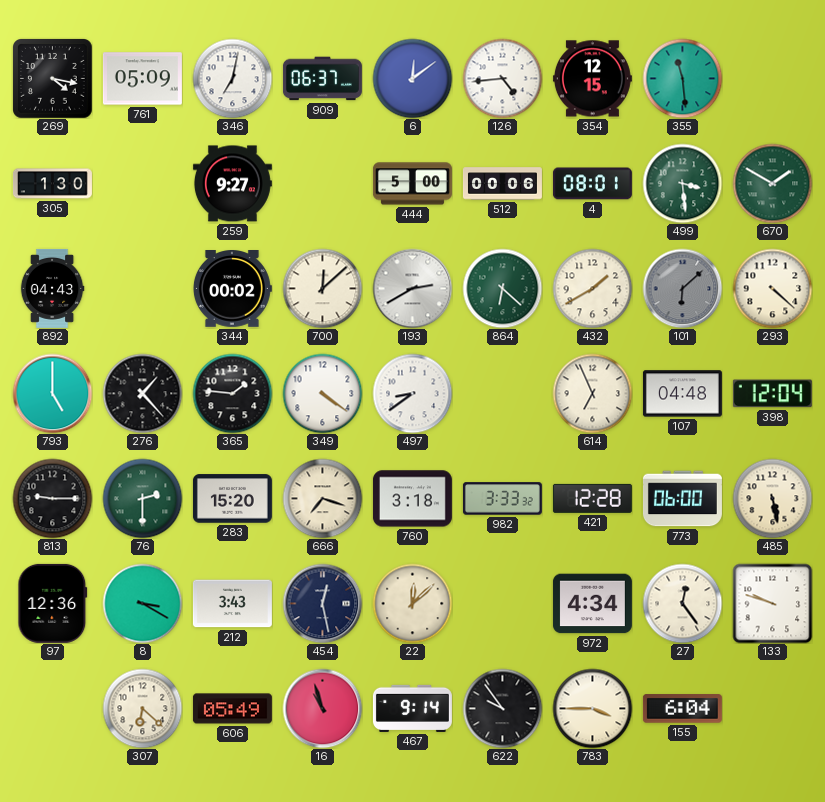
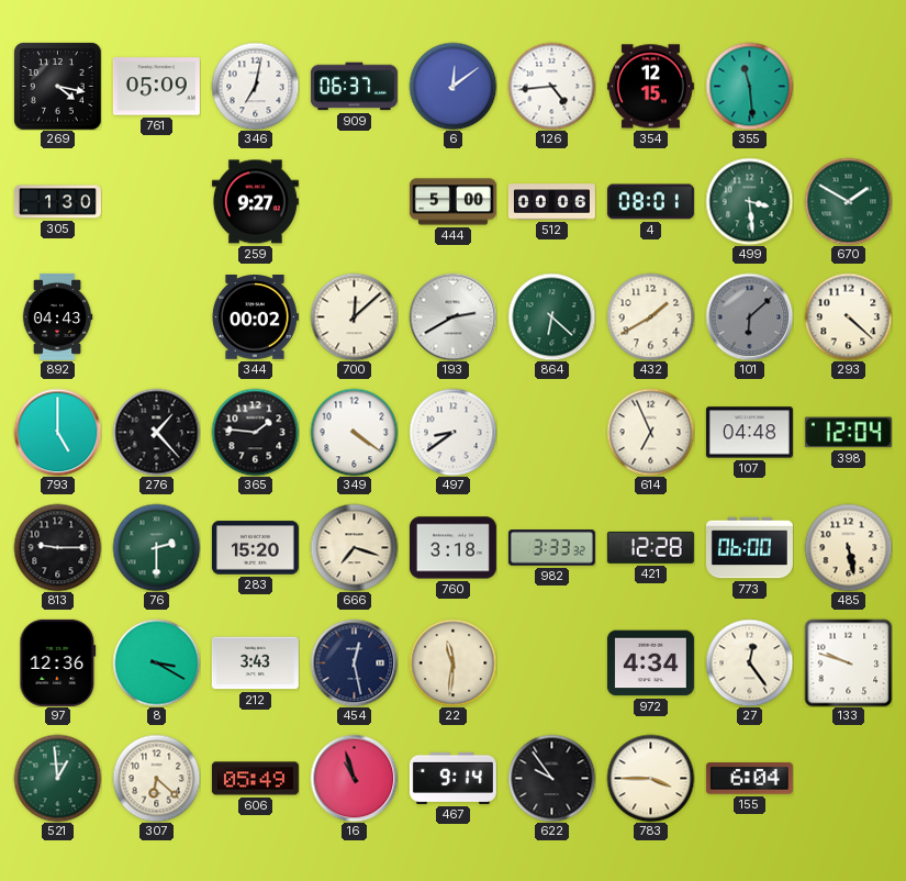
22: 12:08 -> 11:31 (452, 662)
521: none -> 12:59 (57, 778)
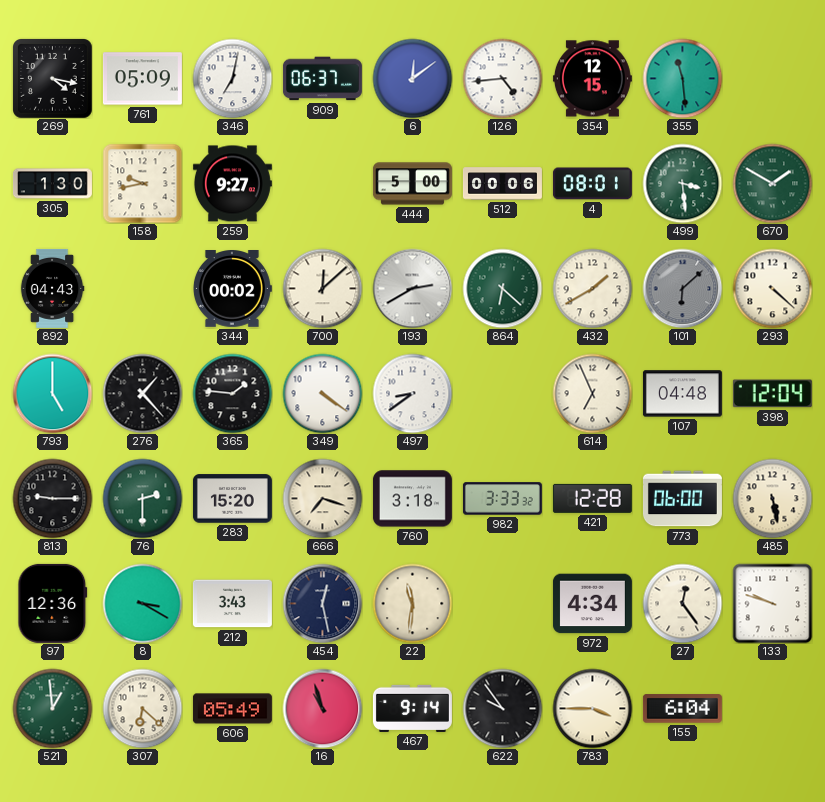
158: none -> 9:43 (142, 183)
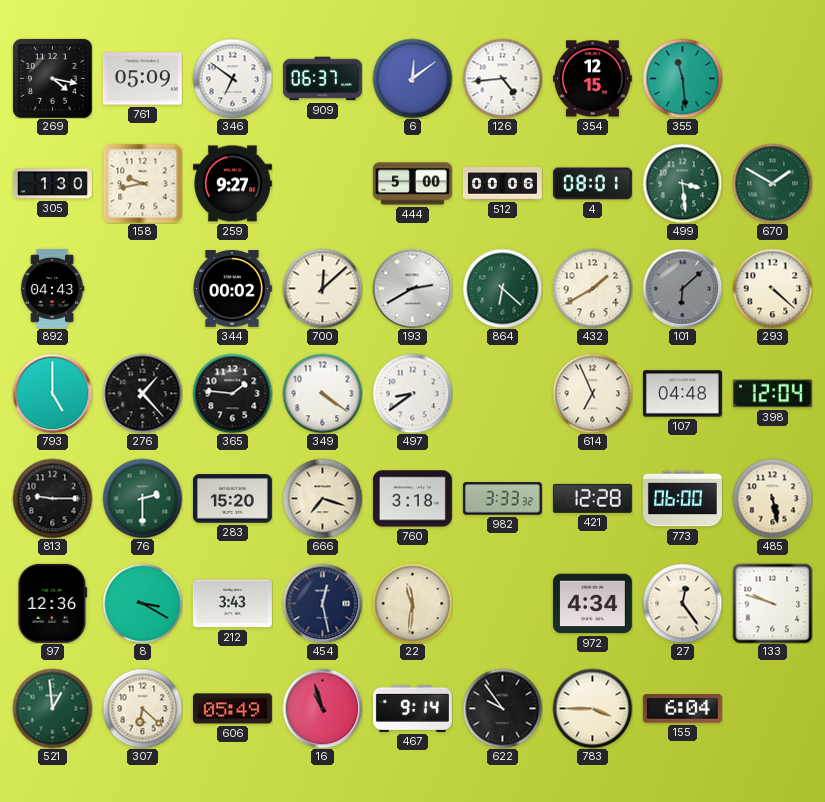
346: 7:02 -> 6:51 (232, 78)
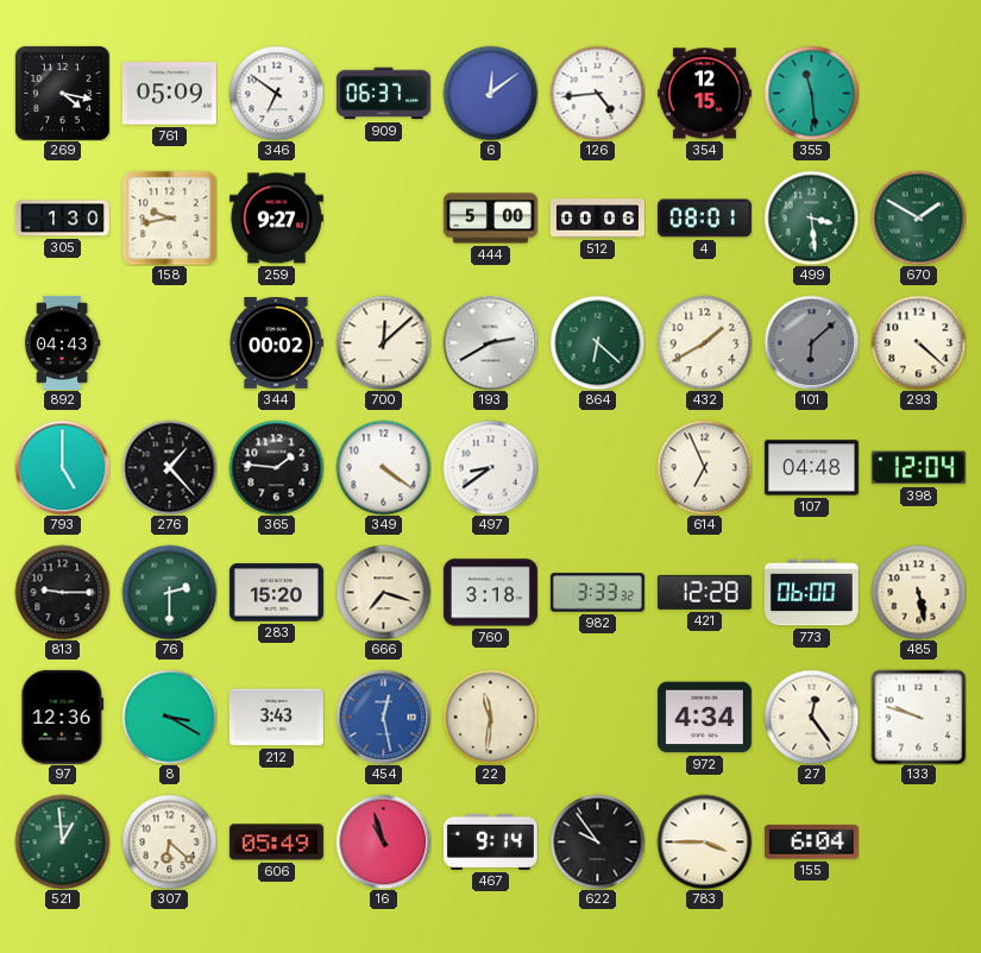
454 dial: navy -> blue (383, 717)
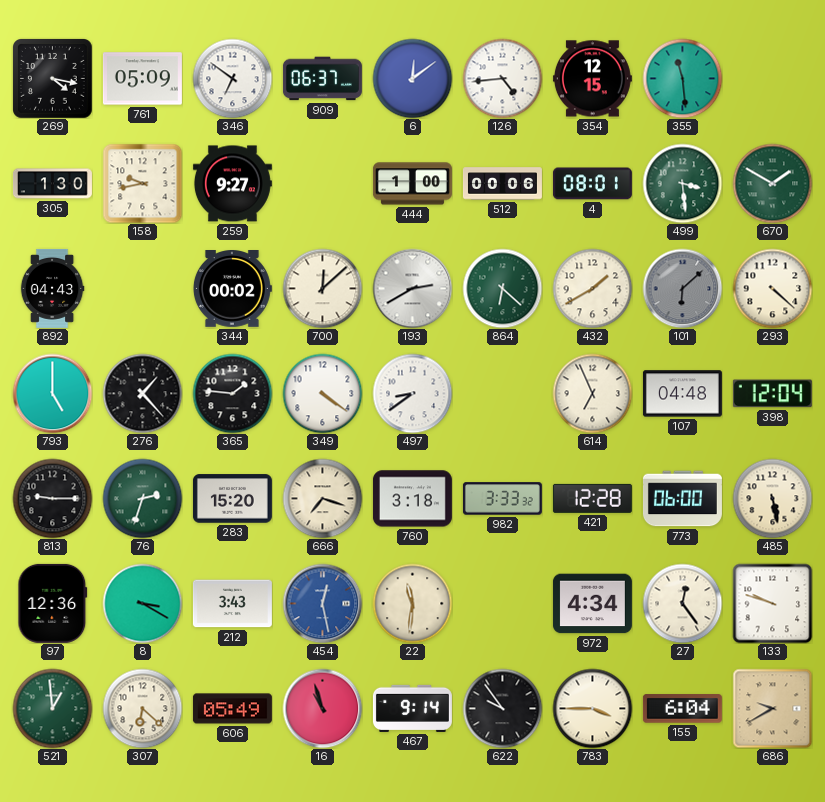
444: 5:00 -> 1:00 (412, 184)
76: 2:30 -> 2:33 (142, 498)
686: none -> 9:40 (772, 708)
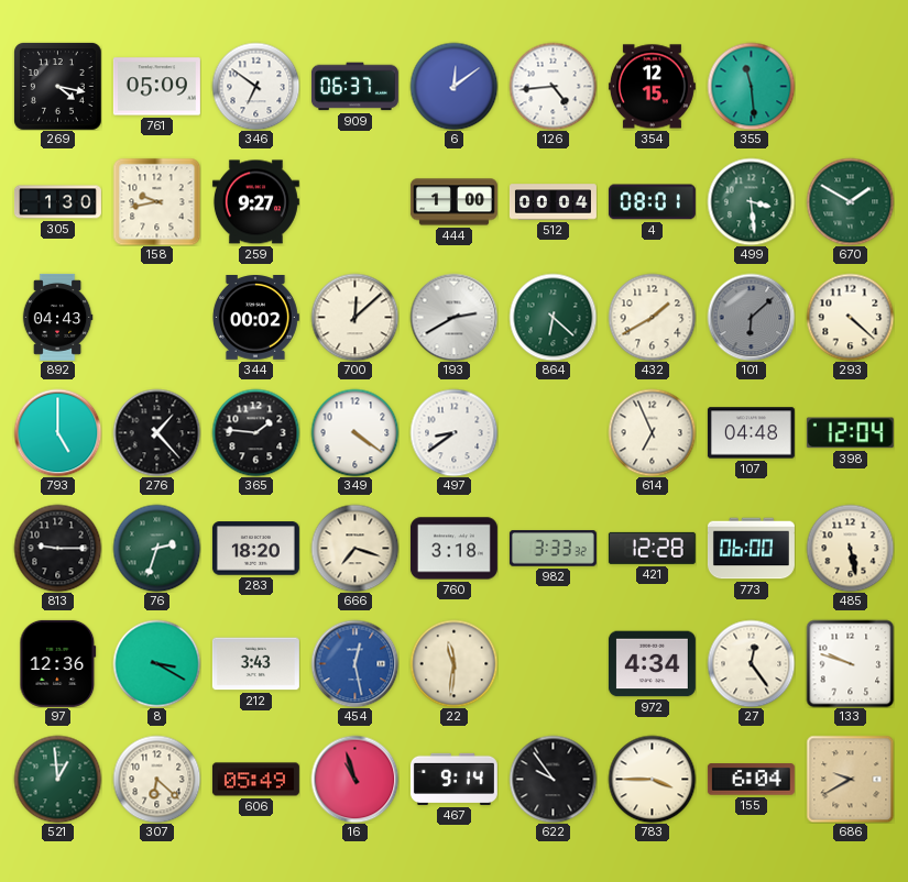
512: 00:06 -> 00:04 (553, 202)
283: 15:20 -> 18:20 (255, 549)
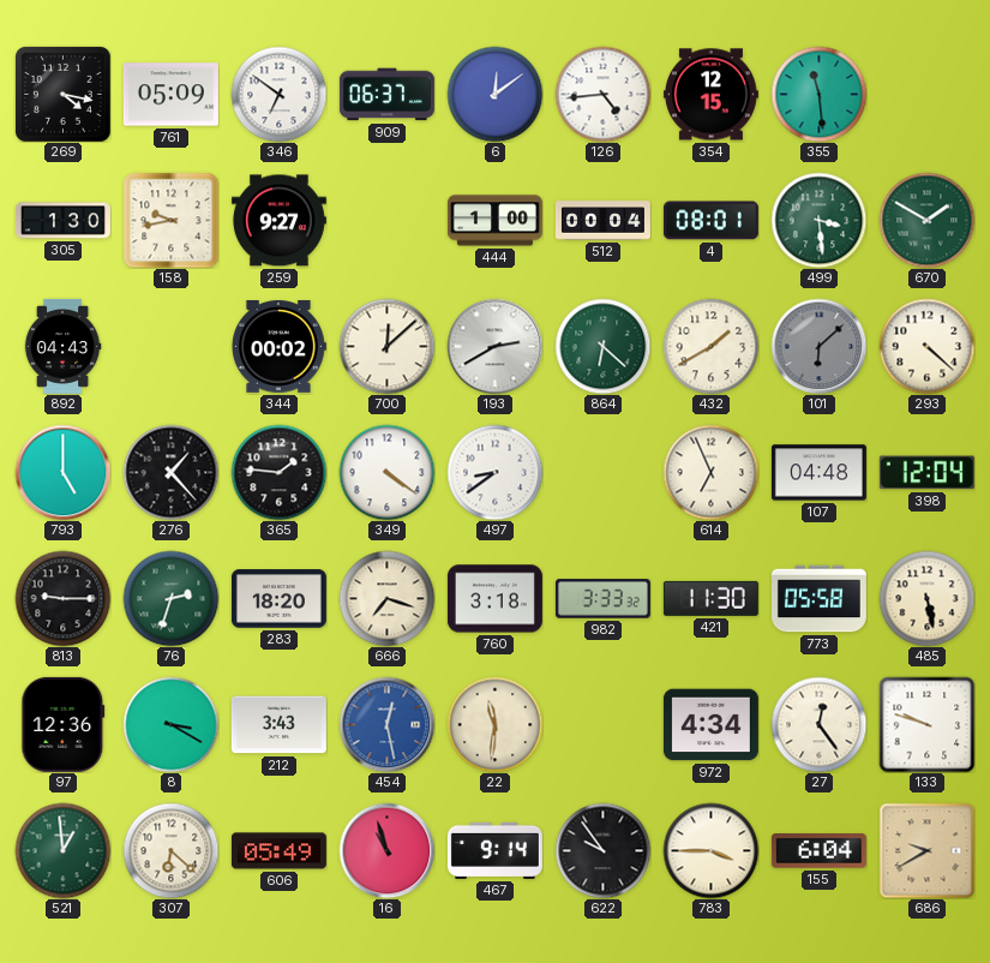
421: 12:28 -> 11:30 (710, 598)
773: 06:00 -> 05:58 (818, 599)
